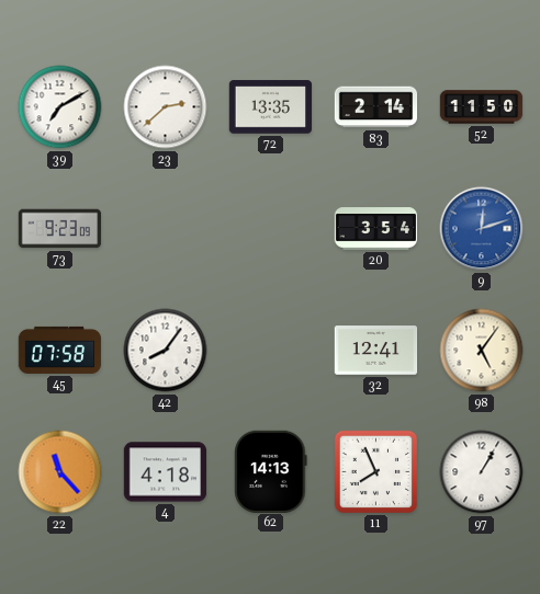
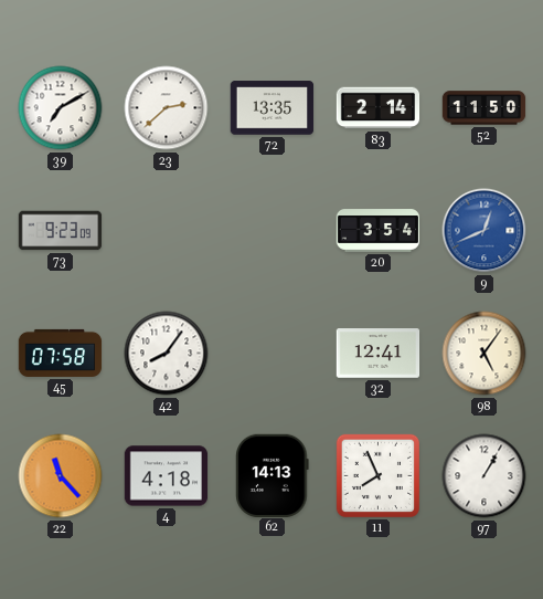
9: 12:12 -> 12:41 (485, 231)
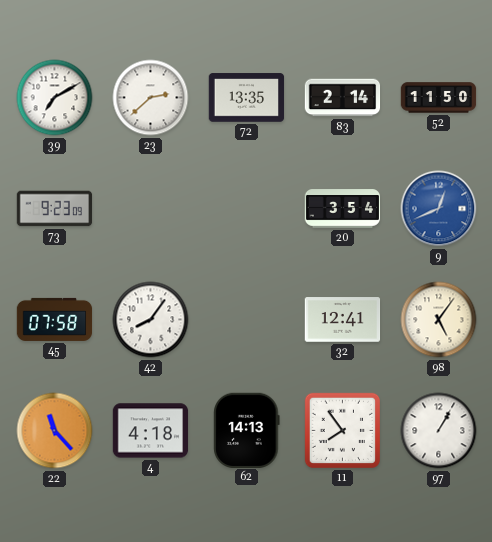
11: 7:56 -> 7:54 (342, 430)
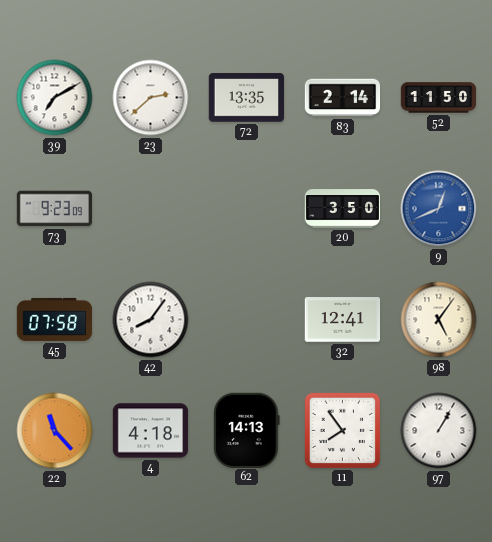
20: 3:54 -> 3:50 (343, 209)
